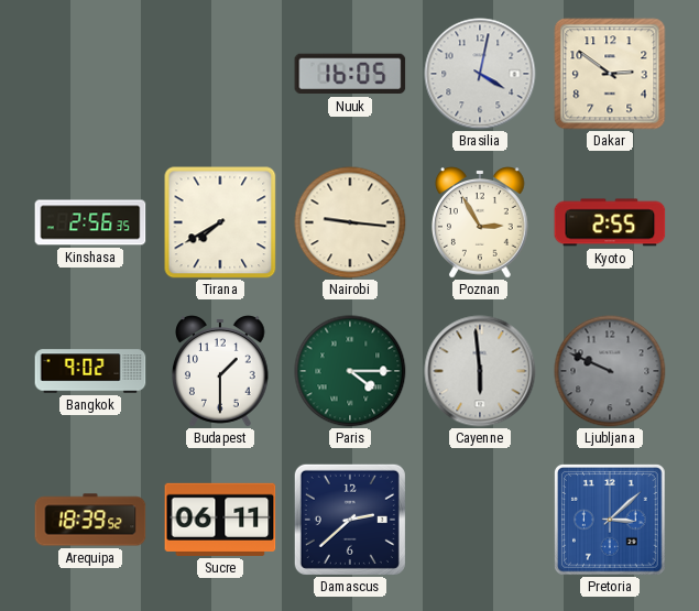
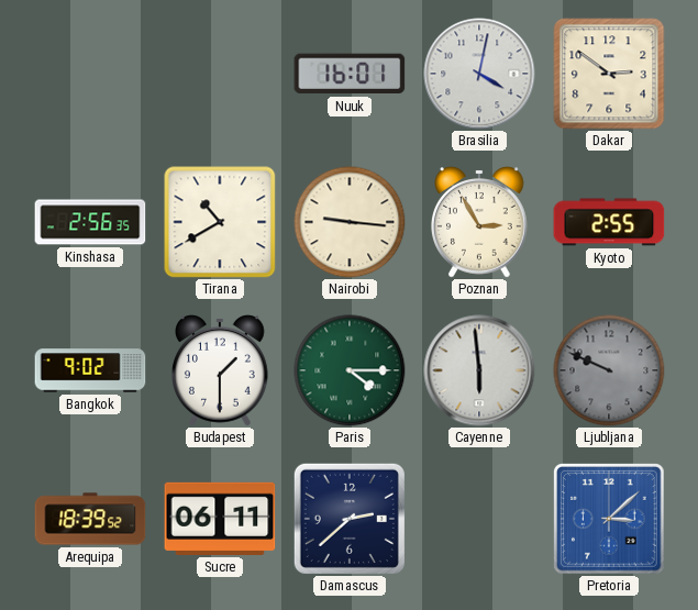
Nuuk: 16:05 -> 16:01 (350, 74)
Tirana: 7:40 -> 10:40 (220, 222)
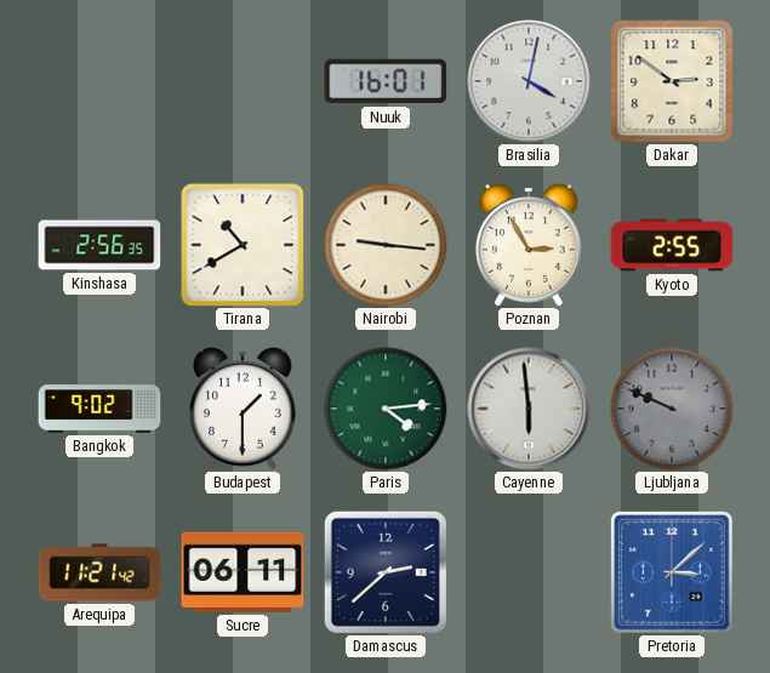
Paris: 4:15 -> 4:14 (386, 409)
Arequipa: 18:39 -> 11:21 (99, 572)
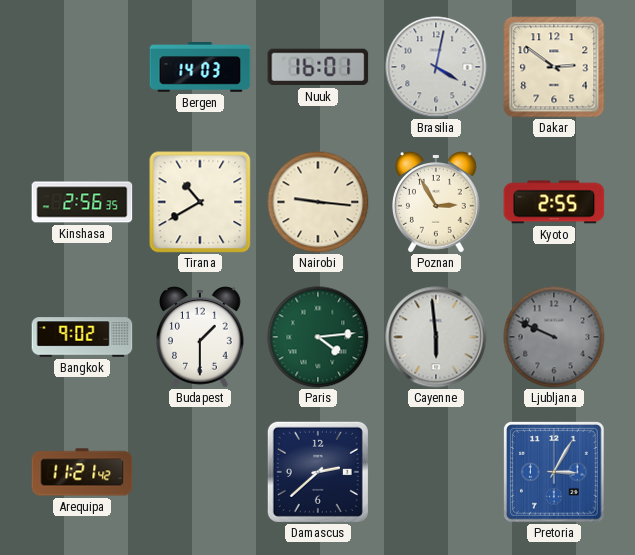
Bergen: none -> 14:03 (200, 67)
Sucre: 06:11 -> none (243, 572)
Pretoria: 3:08 -> 3:05 (554, 472)
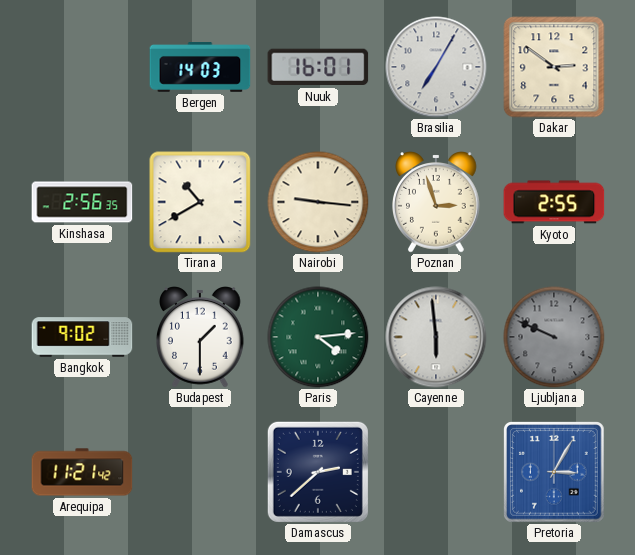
Brasilia: 4:02 -> 7:05 (436, 67)
Poznan: 2:55 -> 2:57 (437, 202)
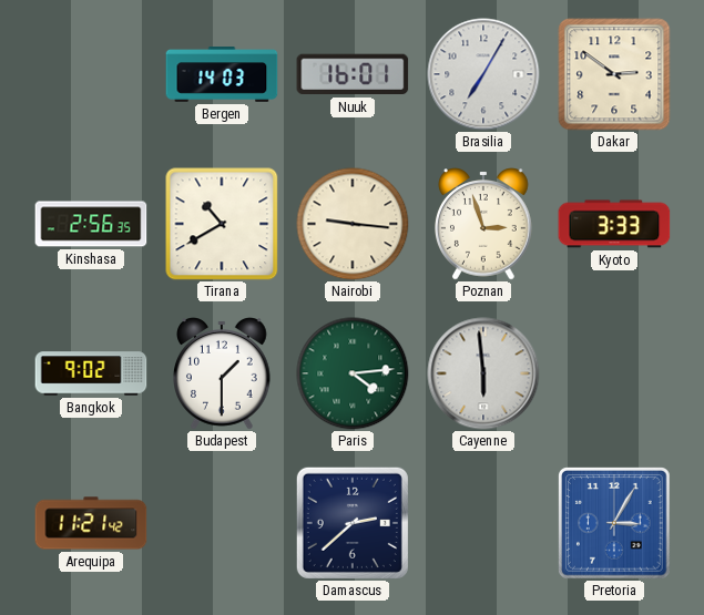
Kyoto: 2:55 -> 3:33 (614, 224)
Ljubljana: 9:49 -> none (554, 337)
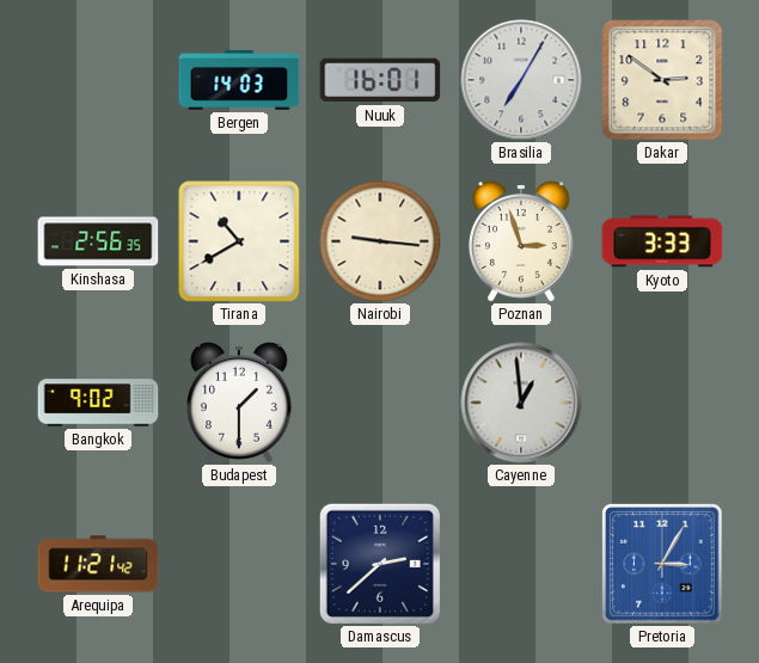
Paris: 4:14 -> none (353, 373)
Cayenne: 5:59 -> 12:59 (521, 403)
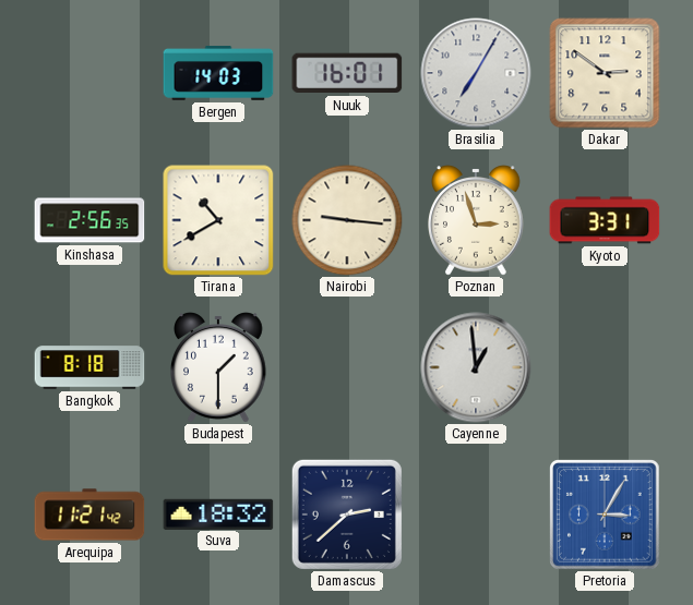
Kyoto: 3:33 -> 3:31 (605, 220)
Bangkok: 9:02 -> 8:18 (89, 367)
Suva: none -> 18:32 (218, 513)
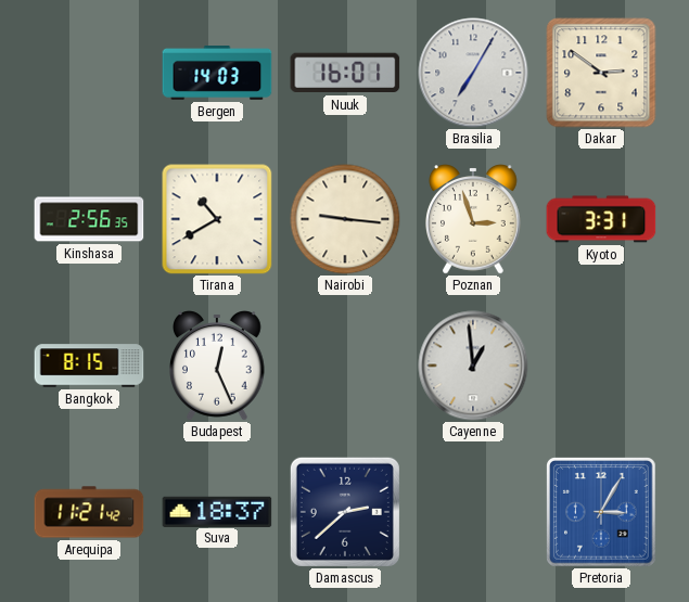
Bangkok: 8:18 -> 8:15 (89, 366)
Budapest: 1:30 -> 12:26 (218, 366)
Suva: 18:32 -> 18:37 (217, 511)
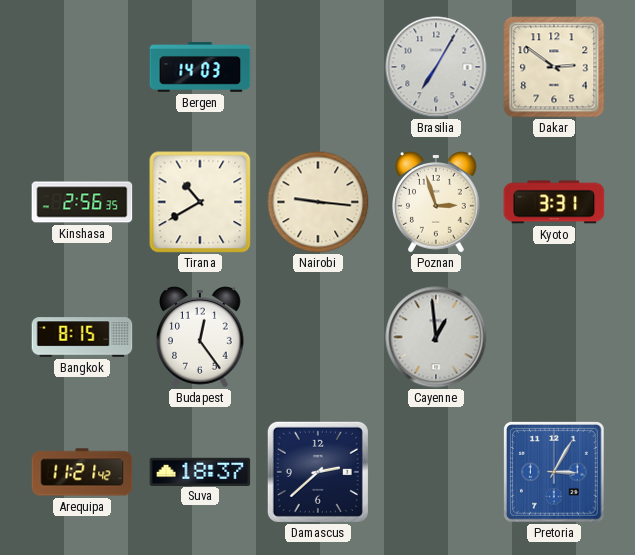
Nuuk: 16:01 -> none (345, 73)
Budapest: 12:26 -> 12:24 (201, 337)
